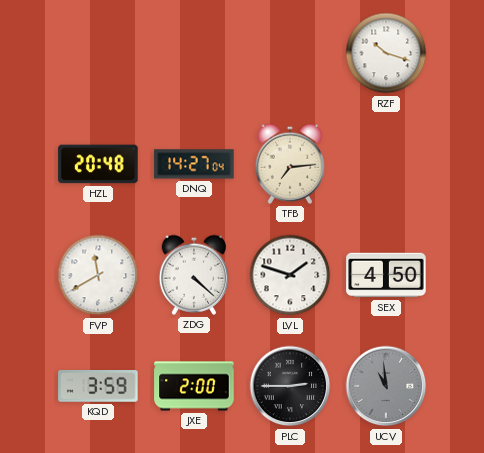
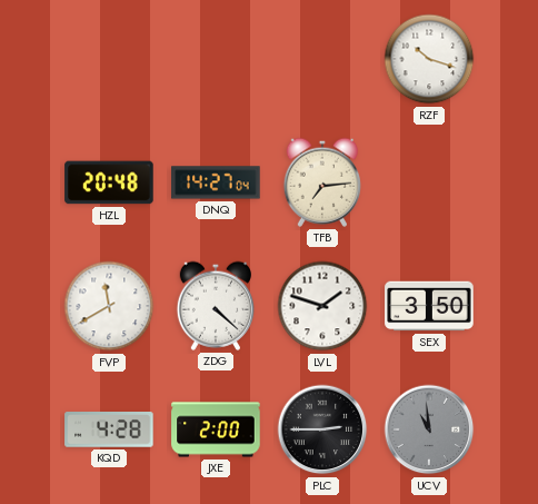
SEX: 4:50 -> 3:50 (429, 306)
KQD: 3:59 -> 4:28 (109, 431)
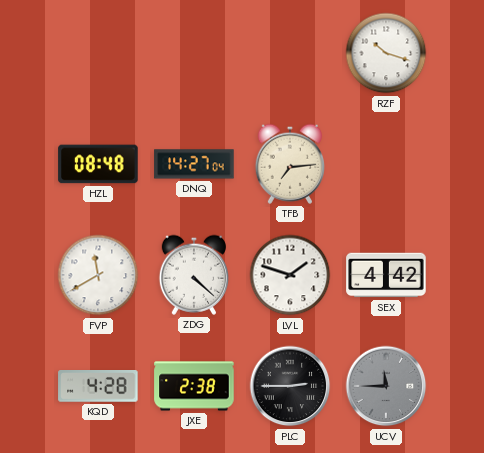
HZL: 20:48 -> 08:48 (98, 164)
SEX: 3:50 -> 4:42 (386, 275)
JXE: 2:00 -> 2:38 (194, 386)
UCV: 10:59 -> 11:45 (386, 386)
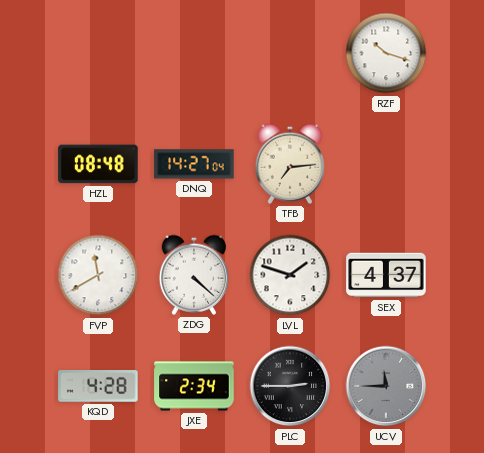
SEX: 4:42 -> 4:37 (386, 275)
JXE: 2:38 -> 2:34 (194, 386)
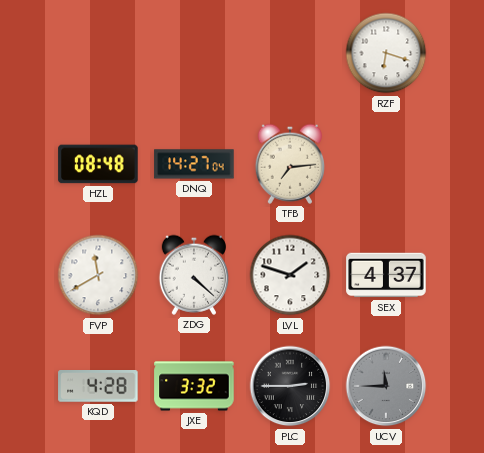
RZF: 10:18 -> 6:18 (386, 53)
JXE: 2:34 -> 3:32 (194, 386)
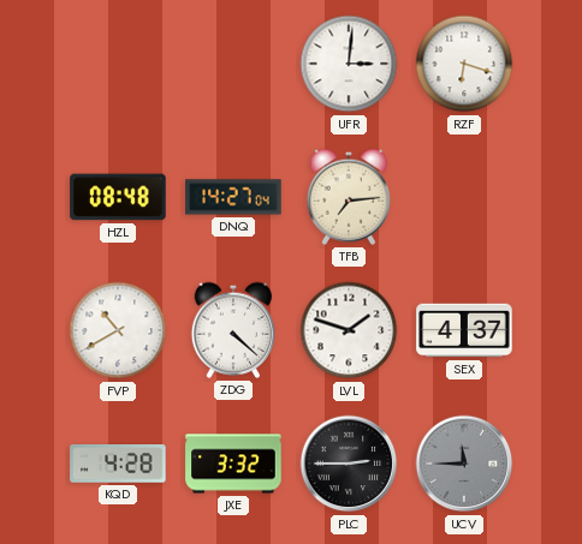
UFR: none -> 3:01 (349, 64)
FVP: 11:40 -> 10:40 (118, 330)
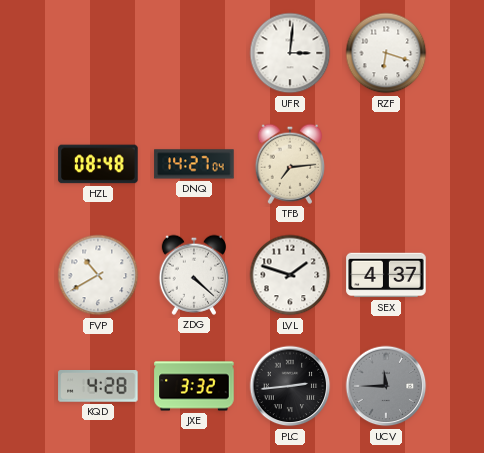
PLC: 2:45 -> 2:44 (290, 386)
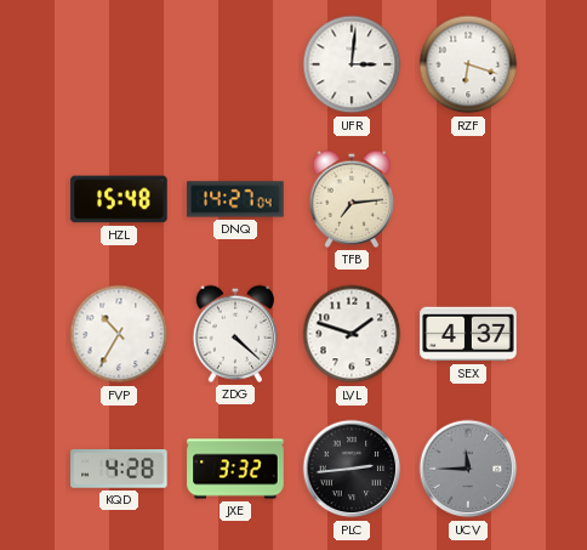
HZL: 08:48 -> 15:48 (119, 199)
FVP: 10:40 -> 10:35 (119, 334)
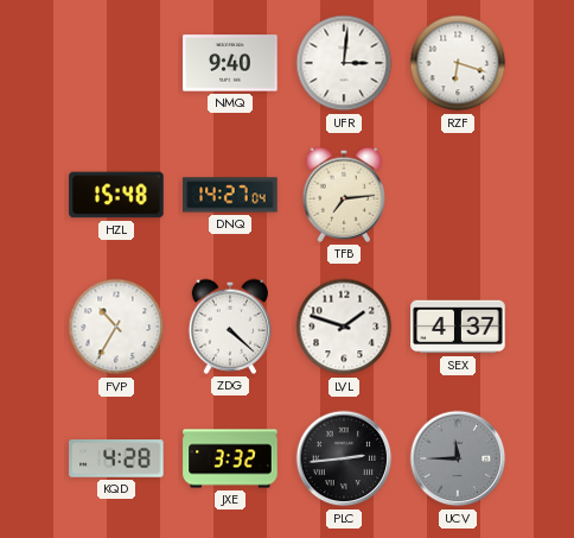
NMQ: none -> 9:40 (230, 63)
